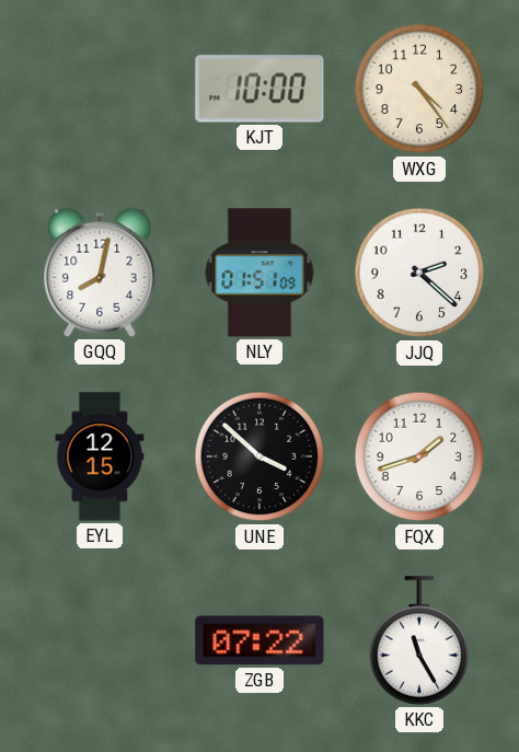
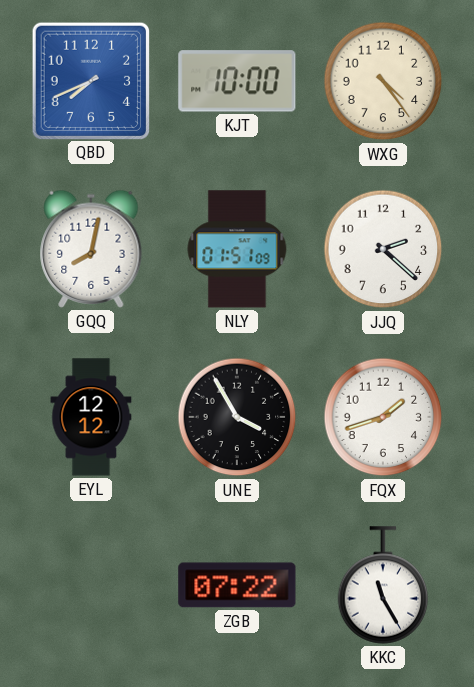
QBD: none -> 7:41 (90, 80)
EYL: 12:15 -> 12:12 (91, 417)
UNE: 3:52 -> 3:55 (237, 417)
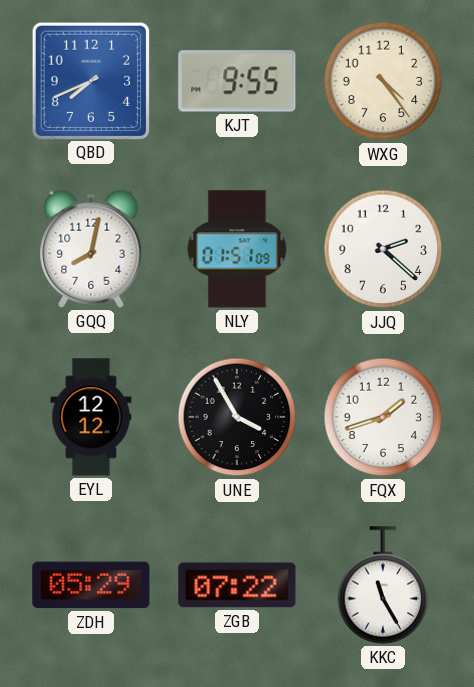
KJT: 10:00 -> 9:55 (237, 81)
ZDH: none -> 05:29 (91, 585)
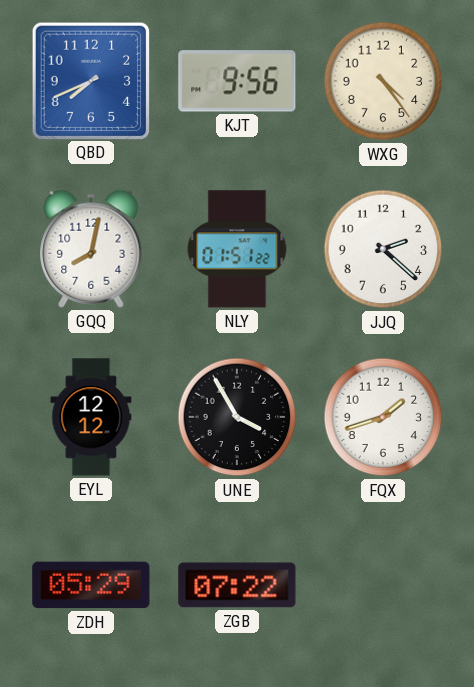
KJT: 9:55 -> 9:56 (237, 81)
NLY: 01:51:09 -> 01:51:22 (237, 249)
KKC: 11:25 -> none (383, 585)
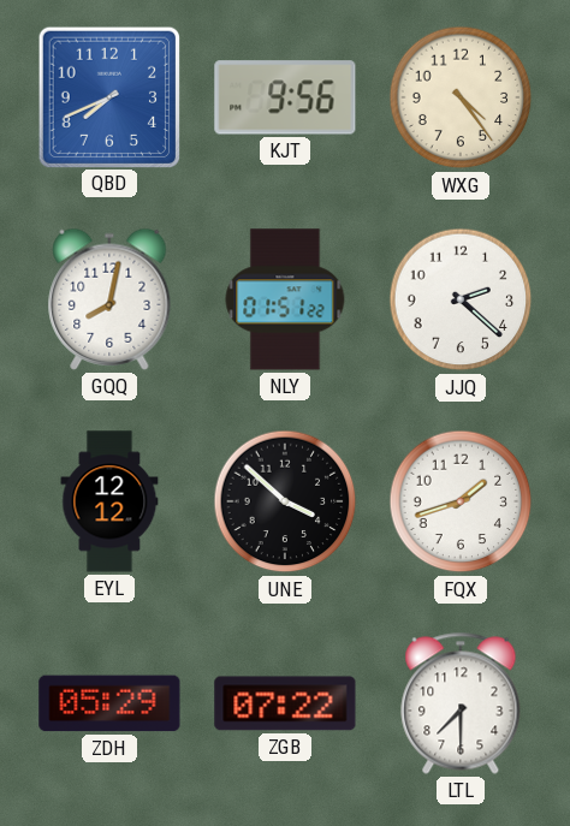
UNE: 3:55 -> 3:52 (285, 501)
LTL: none -> 7:30 (461, 703)
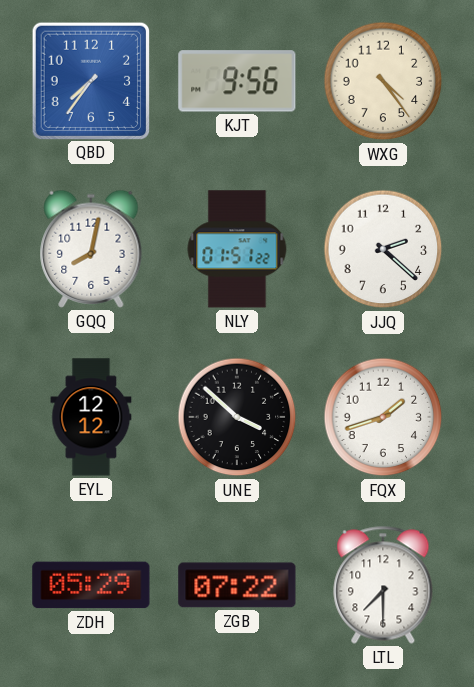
QBD: 7:41 -> 7:36 (90, 80)
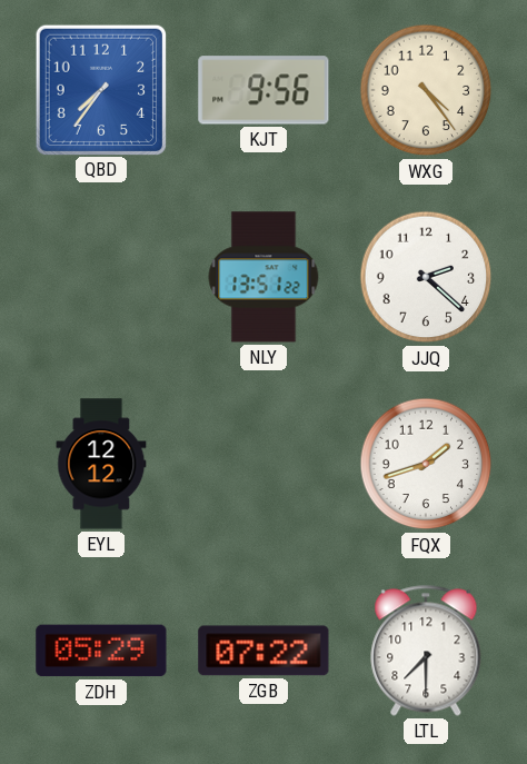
GQQ: 8:02 -> none (91, 249)
NLY: 01:51 -> 13:51 (263, 277)
UNE: 3:52 -> none (237, 417)
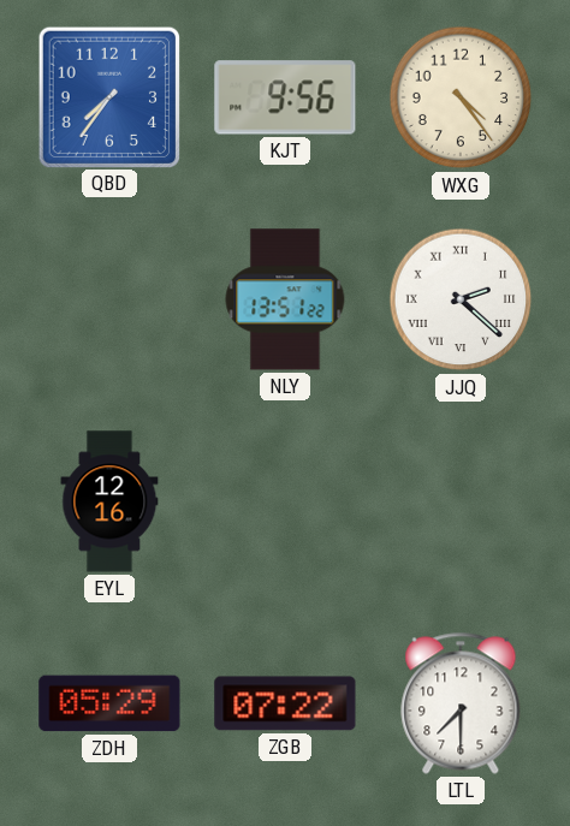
JJQ numerals: Arabic -> Roman (461, 299)
EYL: 12:12 -> 12:16 (109, 501)
FQX: 1:42 -> none (426, 464)
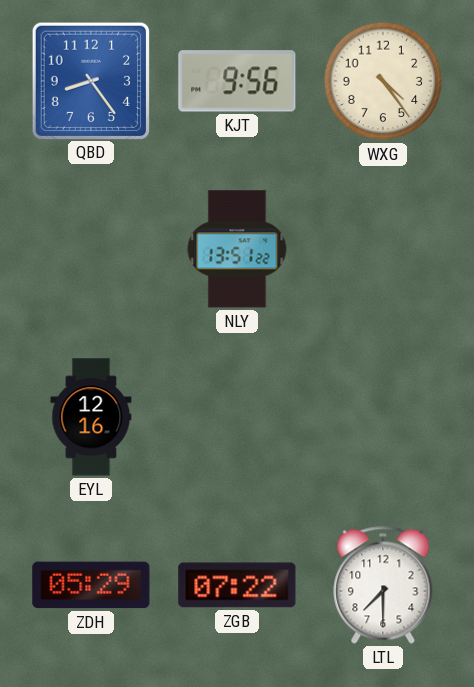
QBD: 7:36 -> 8:24 (90, 80)
JJQ: 2:22 -> none (461, 299)
